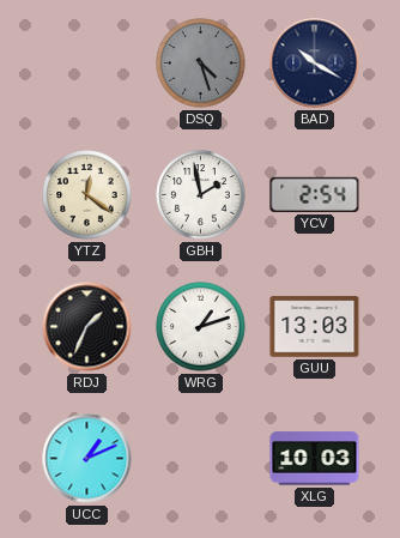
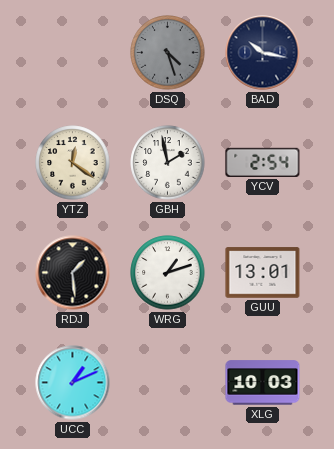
BAD: 10:20 -> 10:17 (263, 53)
RDJ: 1:34 -> 1:29 (73, 273)
GUU: 13:03 -> 13:01 (263, 273)
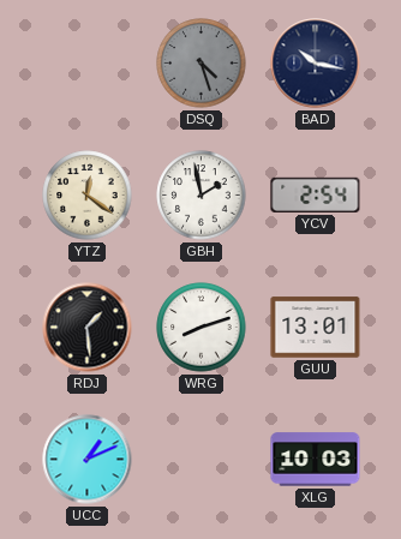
WRG: 1:12 -> 8:12 (202, 328)
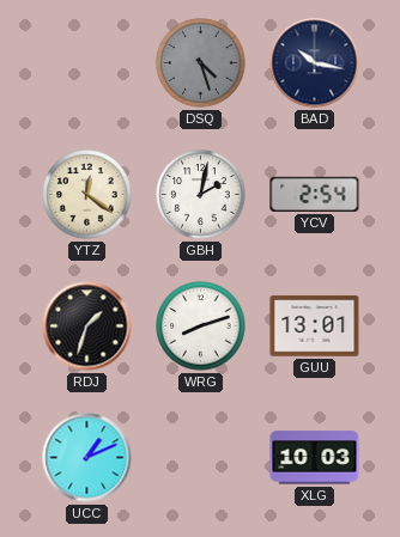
GBH: 1:58 -> 2:02 (201, 195)
RDJ: 1:29 -> 1:33 (87, 327)
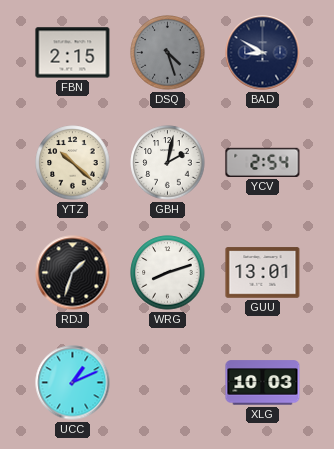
FBN: none -> 2:15 (73, 53)
BAD: 10:17 -> 8:50 (263, 53)
YTZ: 12:21 -> 10:22 (73, 163)
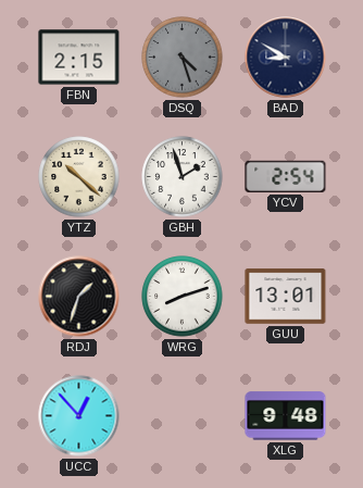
GBH: 2:02 -> 1:57 (183, 177)
UCC: 1:11 -> 12:53 (79, 416)
XLG: 10:03 -> 9:48 (286, 416)
